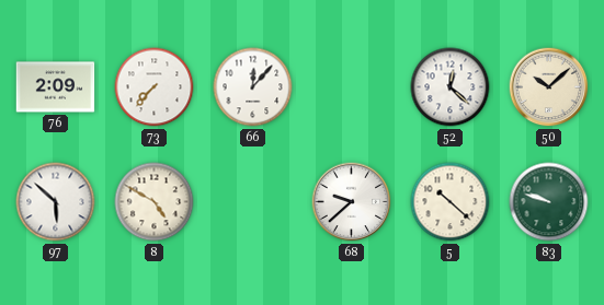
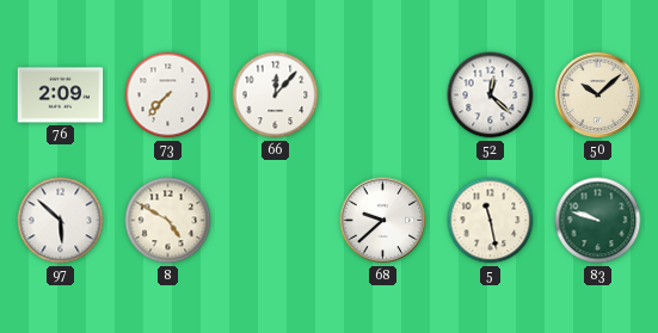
5: 10:22 -> 11:28 (491, 221)
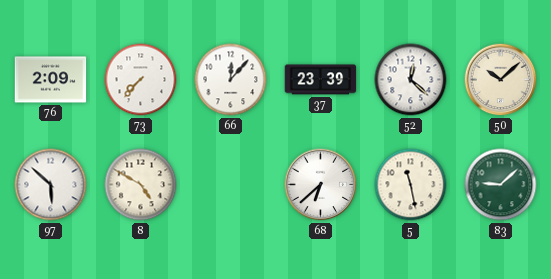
37: none -> 23:39 (321, 80)
68: 9:38 -> 6:38 (321, 185)
83: 9:48 -> 9:08 (501, 185)
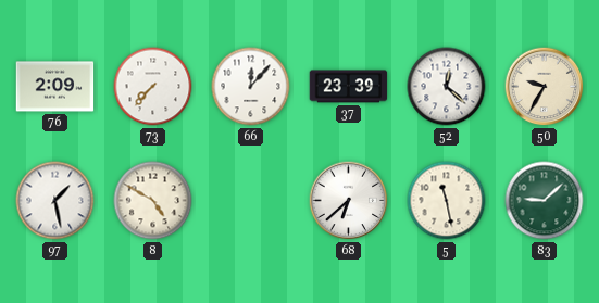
50: 10:08 -> 9:35 (545, 87)
97: 5:52 -> 1:28 (55, 201)
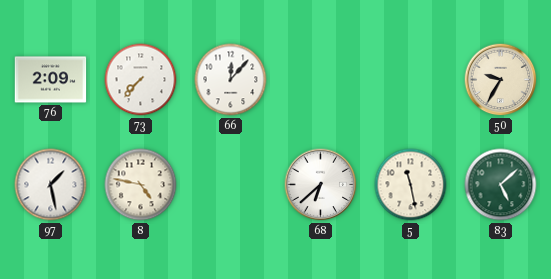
37: 23:39 -> none (349, 87)
52: 12:22 -> none (447, 87)
8: 4:50 -> 4:47 (141, 185)
83: 9:08 -> 5:08 (501, 185)
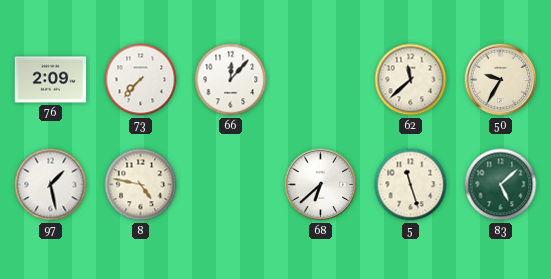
62: none -> 11:38 (411, 80)
5: 11:28 -> 11:27 (411, 185)
